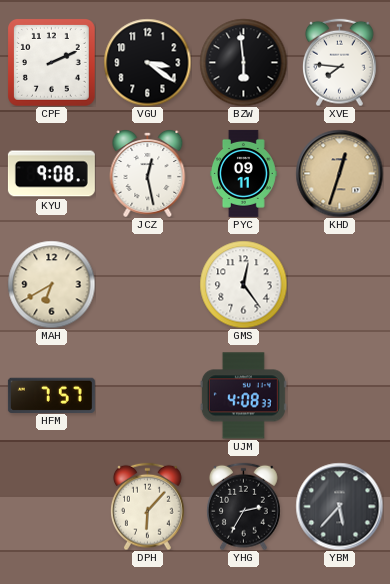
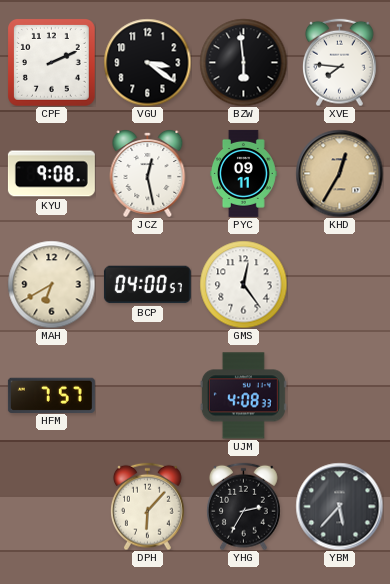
KHD: 12:33 -> 12:35 (339, 173)
BCP: none -> 04:00 (147, 285)
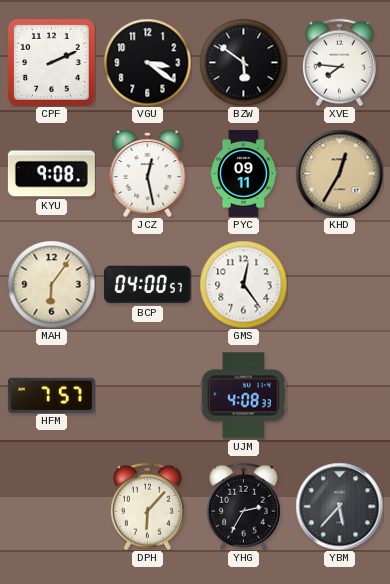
BZW: 5:59 -> 5:51 (243, 62)
MAH: 6:40 -> 6:06 (51, 284)
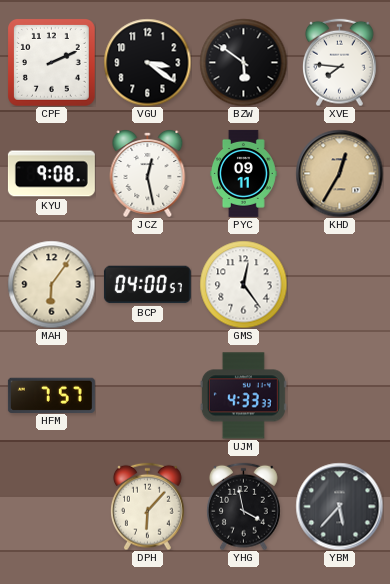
UJM: 4:08 -> 4:33 (243, 396)
YHG: 2:35 -> 3:58 (244, 506)
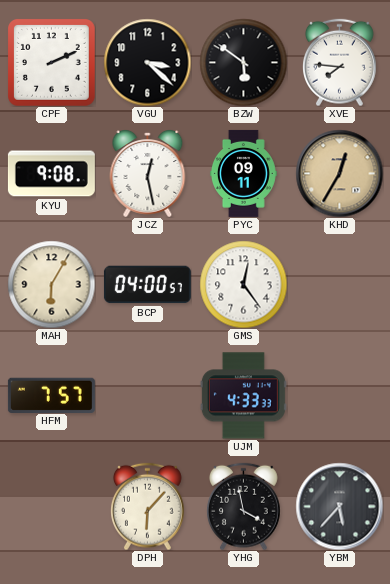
VGU: 3:21 -> 3:22 (147, 62)
MAH: 6:06 -> 6:05 (51, 284)
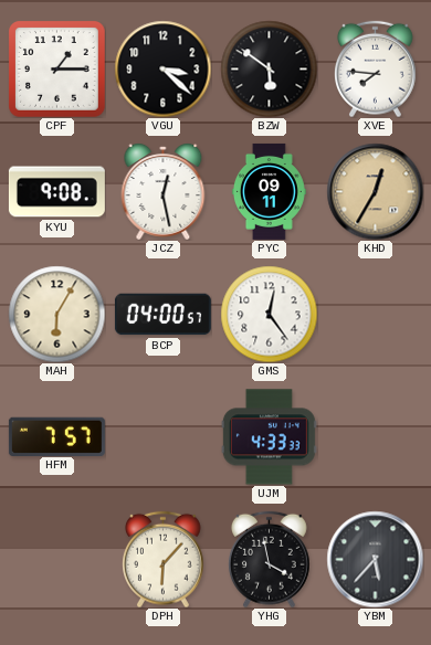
CPF: 2:11 -> 1:15 (57, 70)
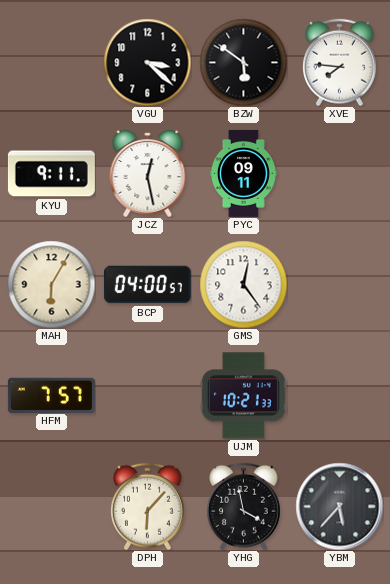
CPF: 1:15 -> none (57, 70)
KYU: 9:08 -> 9:11 (51, 174)
KHD: 12:35 -> none (375, 191)
UJM: 4:33 -> 10:21 (243, 396)
